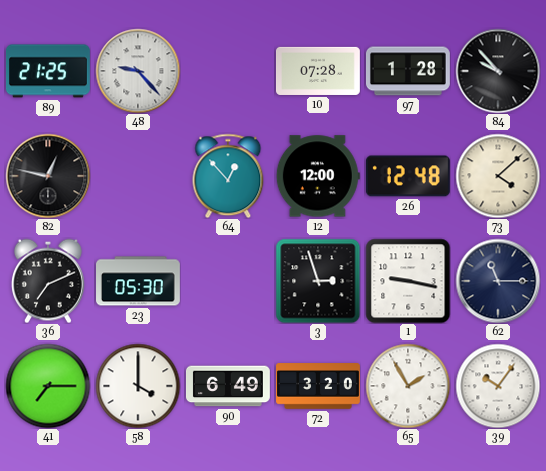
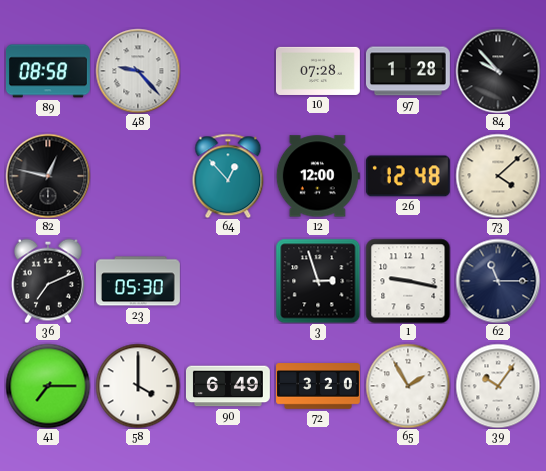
89: 21:25 -> 08:58 (48, 71)
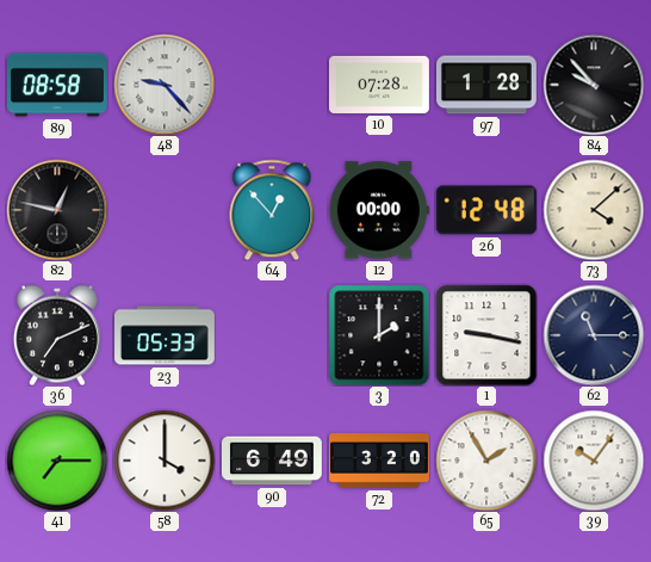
12: 12:00 -> 00:00 (379, 210)
23: 05:30 -> 05:33 (166, 335)
3: 2:57 -> 2:00 (379, 335)
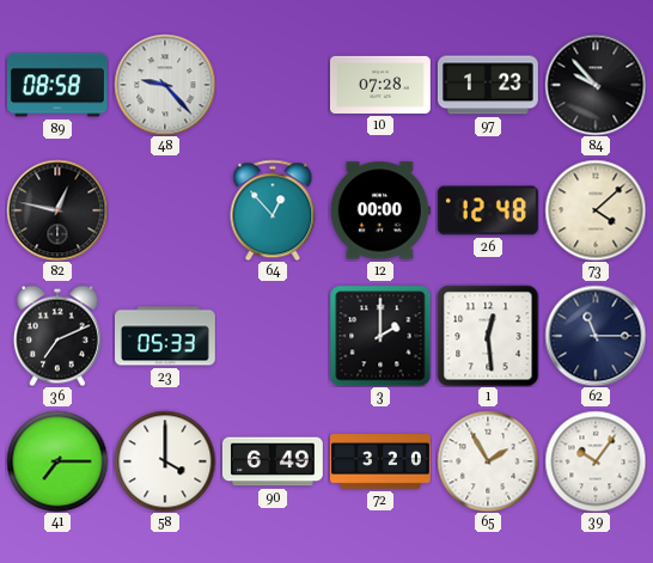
97: 1:28 -> 1:23 (488, 85)
1: 9:17 -> 12:29 (488, 336)
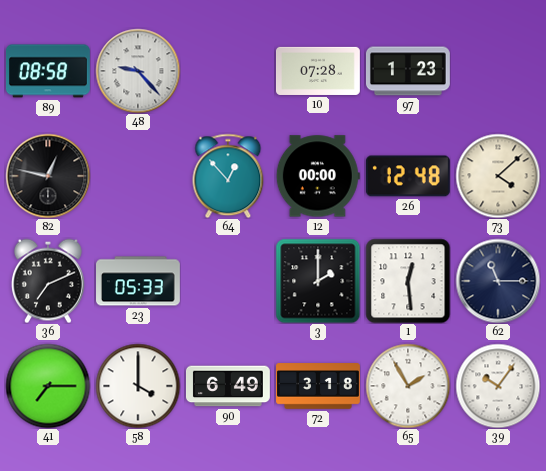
84: 9:53 -> none (596, 85)
72: 3:20 -> 3:18 (319, 386)
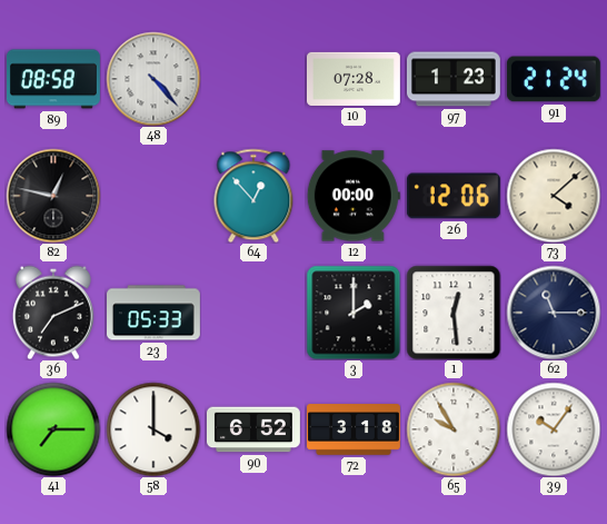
48: 9:23 -> 4:23 (153, 79)
91: none -> 21:24 (554, 79)
26: 12:48 -> 12:06 (454, 196)
90: 6:49 -> 6:52 (253, 429)
65: 1:55 -> 9:55 (454, 429)
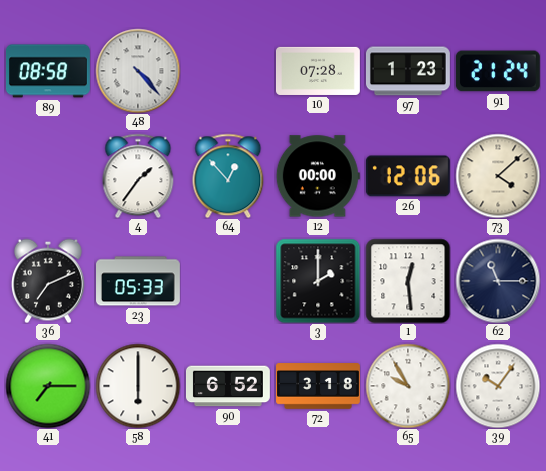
82: 12:47 -> none (53, 196)
4: none -> 1:36 (138, 176)
58: 4:00 -> 6:00 (138, 386)
